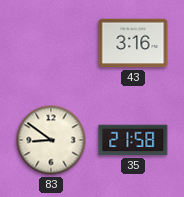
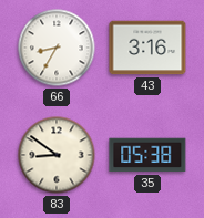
66: none -> 8:35 (57, 48)
35: 21:58 -> 05:38 (147, 155)
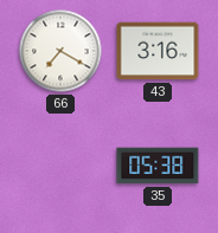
66: 8:35 -> 7:20 (60, 51)
83: 8:51 -> none (57, 155)
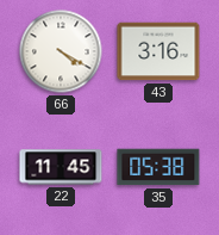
66: 7:20 -> 4:20 (61, 51)
22: none -> 11:45 (61, 167)
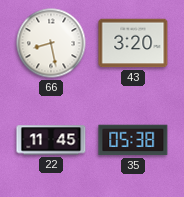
66: 4:20 -> 8:28 (51, 43)
43: 3:16 -> 3:20 (133, 43)
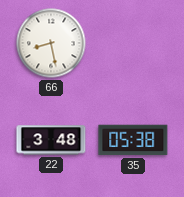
43: 3:20 -> none (133, 43)
22: 11:45 -> 3:48 (51, 140)
